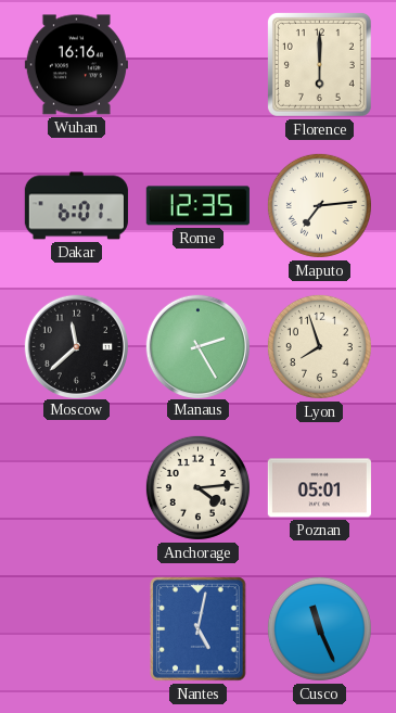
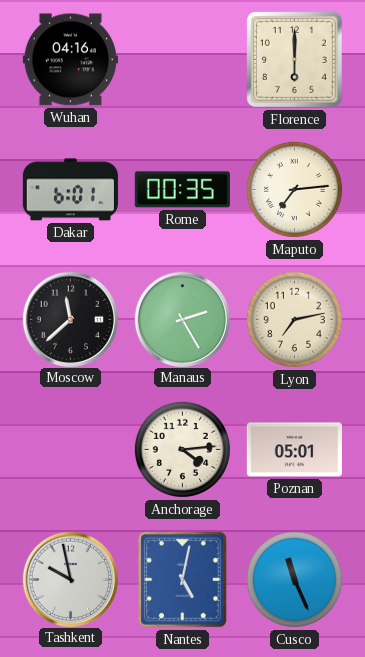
Wuhan: 16:16 -> 04:16 (70, 60)
Rome: 12:35 -> 00:35 (182, 190)
Lyon: 7:57 -> 7:13 (294, 319)
Tashkent: none -> 9:58 (70, 579)
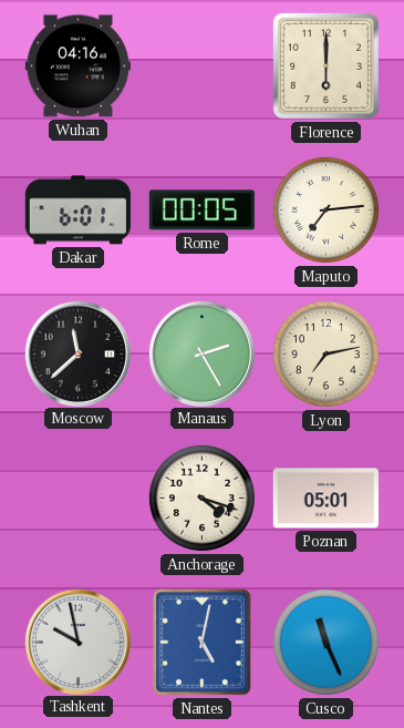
Rome: 00:35 -> 00:05 (201, 211)
Anchorage: 4:14 -> 4:18 (201, 498)
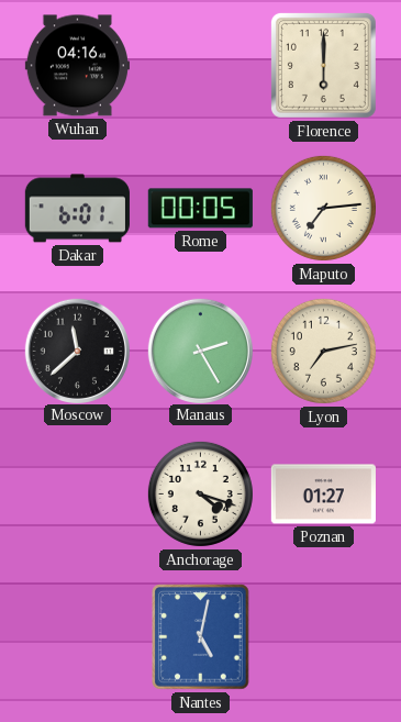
Poznan: 05:01 -> 01:27 (323, 495)
Tashkent: 9:58 -> none (77, 642)
Cusco: 11:26 -> none (325, 642)
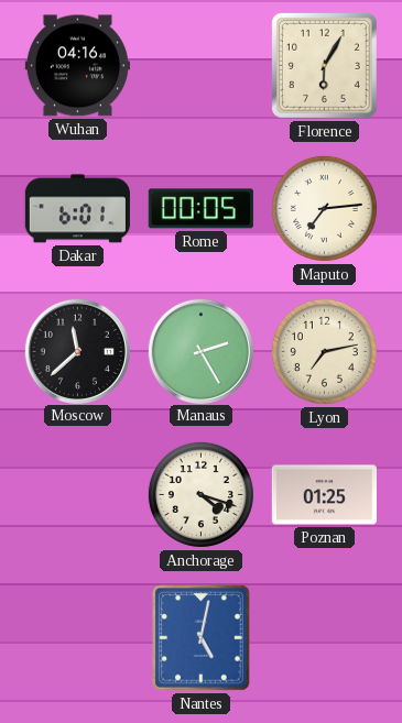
Florence: 6:00 -> 6:05 (324, 65)
Poznan: 01:27 -> 01:25 (324, 495)
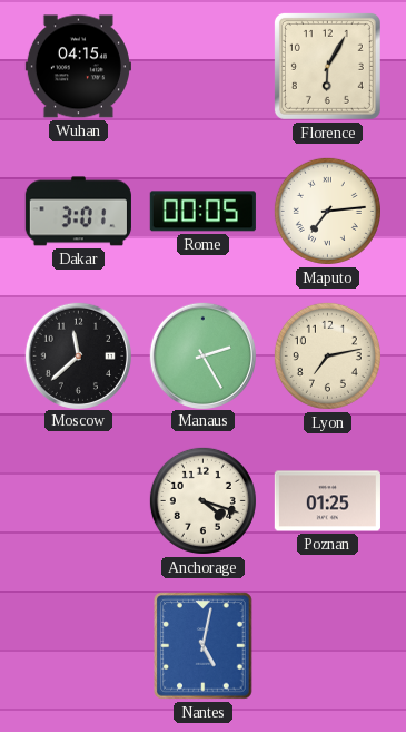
Wuhan: 04:16 -> 04:15 (78, 67)
Dakar: 6:01 -> 3:01 (78, 212)
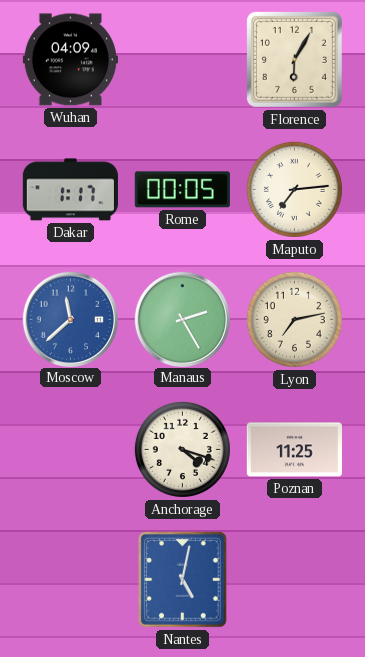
Wuhan: 04:15 -> 04:09 (70, 60)
Dakar: 3:01 -> 1:17 (70, 190)
Moscow dial: black -> blue (70, 319)
Poznan: 01:25 -> 11:25 (294, 450)
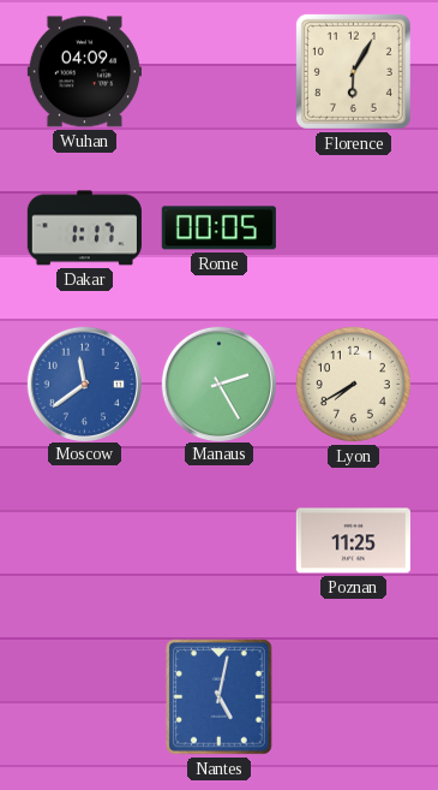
Maputo: 7:14 -> none (294, 189)
Moscow: 11:38 -> 11:39 (84, 384)
Lyon: 7:13 -> 7:40 (353, 384)
Anchorage: 4:18 -> none (182, 449)
